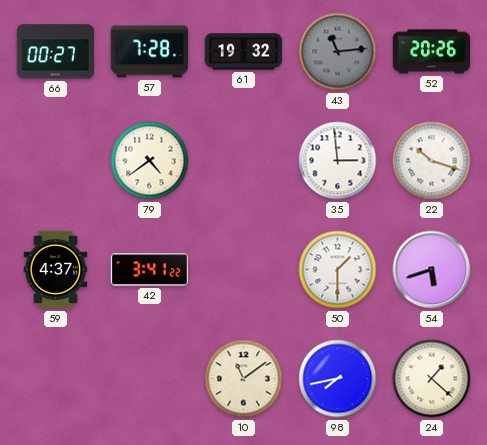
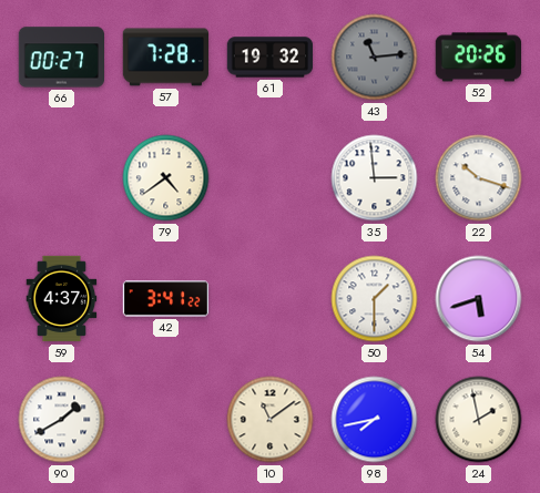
90: none -> 1:40 (62, 420)
24: 1:22 -> 1:58 (479, 420)
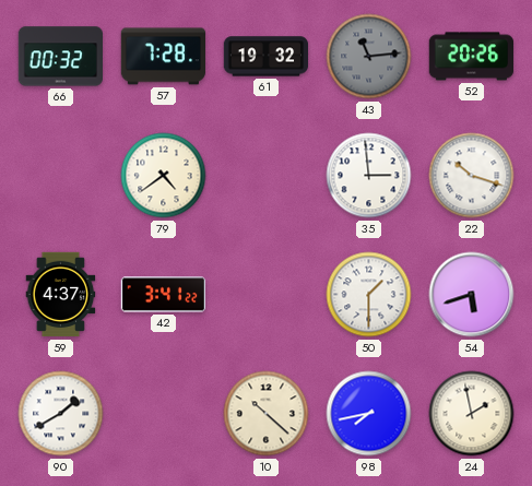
66: 00:27 -> 00:32 (60, 57)
10: 11:09 -> 10:22 (267, 414)
